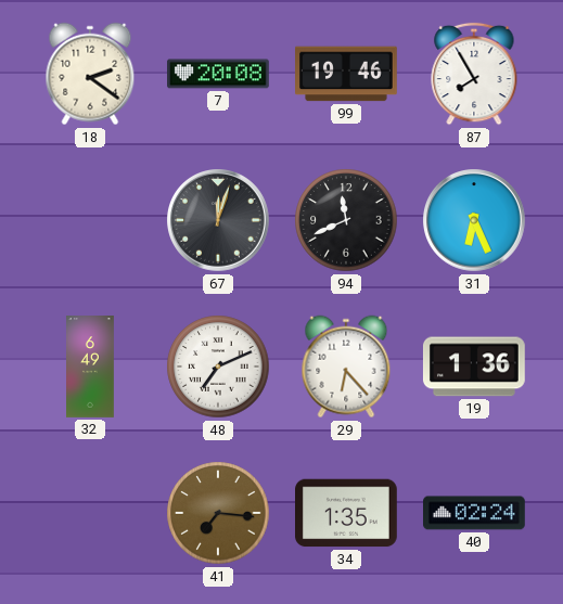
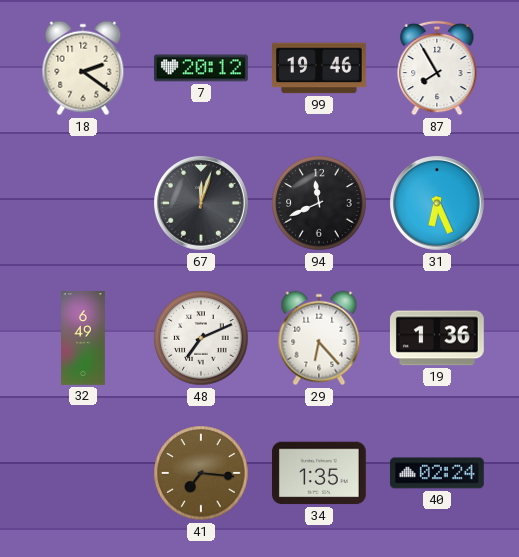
7: 20:08 -> 20:12 (202, 68)
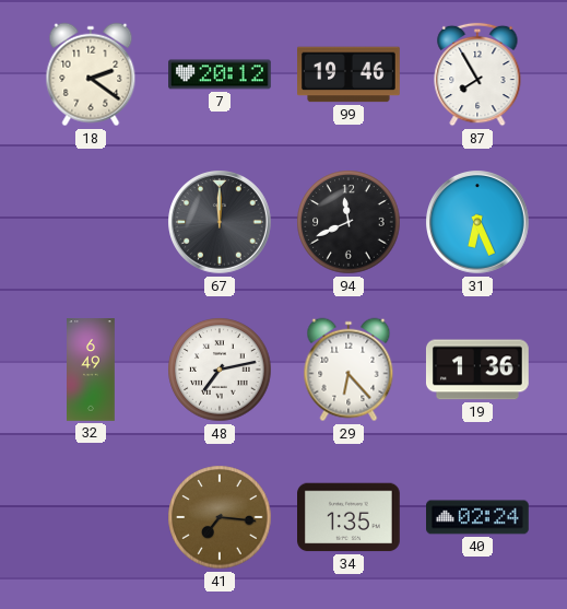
67: 12:03 -> 12:00 (220, 222)
48: 7:11 -> 7:13 (220, 370)
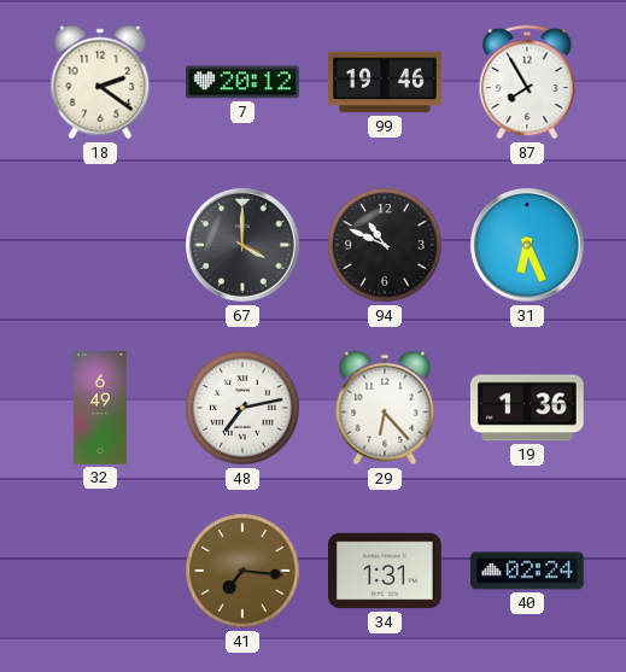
67: 12:00 -> 4:00 (242, 245)
94: 11:41 -> 10:49 (385, 245)
34: 1:35 -> 1:31 (386, 571)
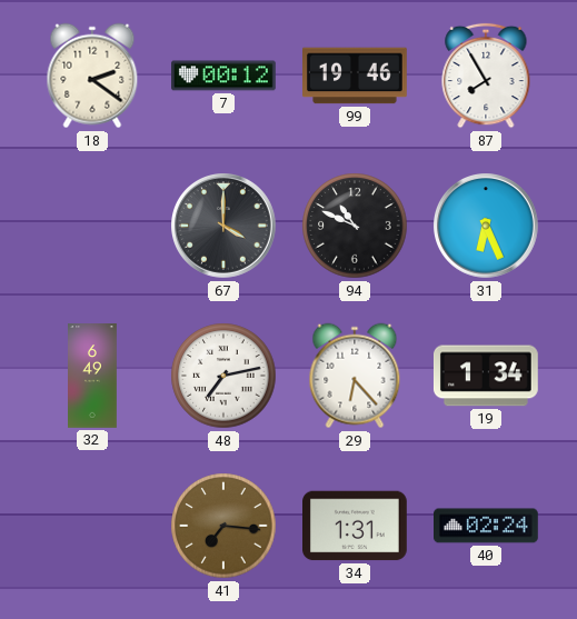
7: 20:12 -> 00:12 (225, 76)
19: 1:36 -> 1:34 (486, 376)
